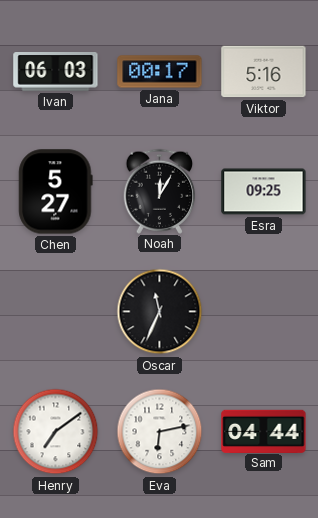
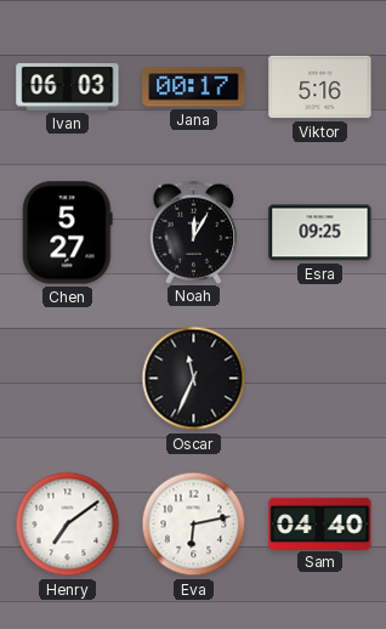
Sam: 04:44 -> 04:40 (320, 523)
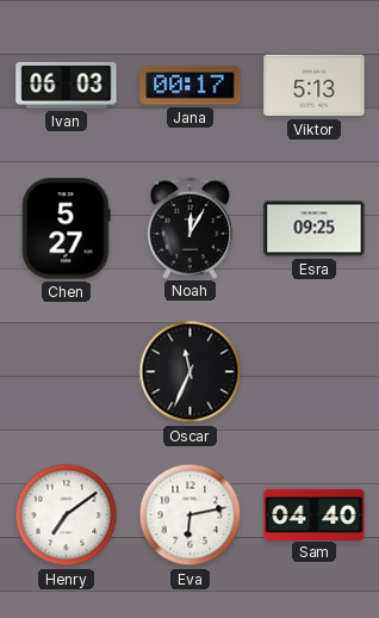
Viktor: 5:16 -> 5:13 (315, 86)
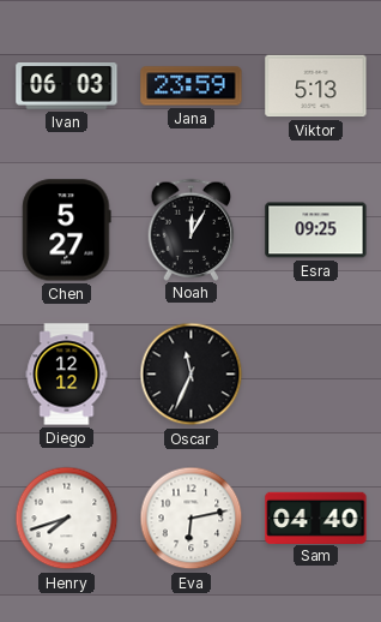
Jana: 00:17 -> 23:59 (192, 86)
Diego: none -> 12:12 (67, 375)
Henry: 7:09 -> 7:42 (67, 519)
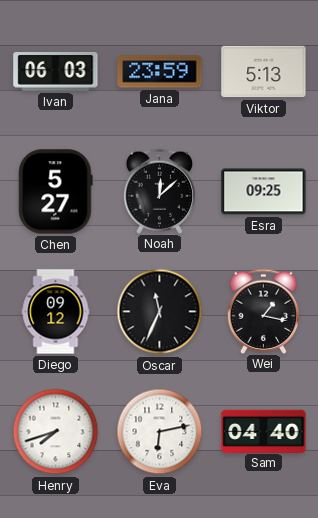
Noah: 12:05 -> 12:08 (160, 191)
Diego: 12:12 -> 09:12 (56, 312)
Wei: none -> 1:17 (264, 311)
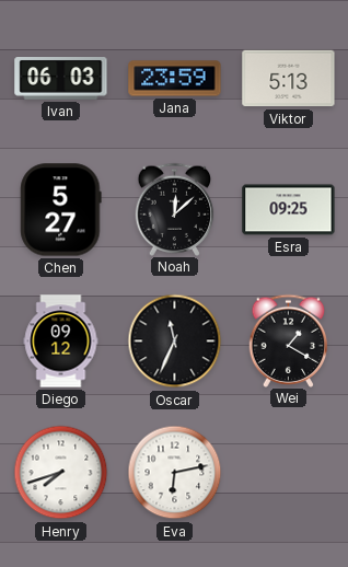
Wei: 1:17 -> 1:20 (289, 340)
Sam: 04:40 -> none (264, 431)
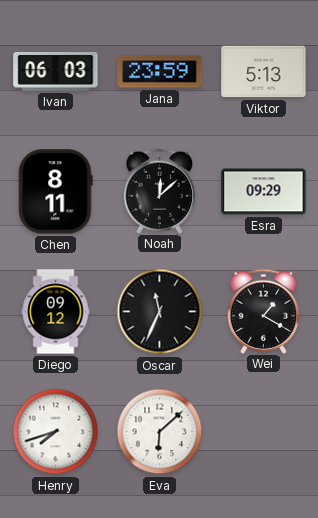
Chen: 5:27 -> 8:11 (56, 192)
Esra: 09:25 -> 09:29 (264, 192)
Eva: 6:13 -> 6:08 (160, 432)
